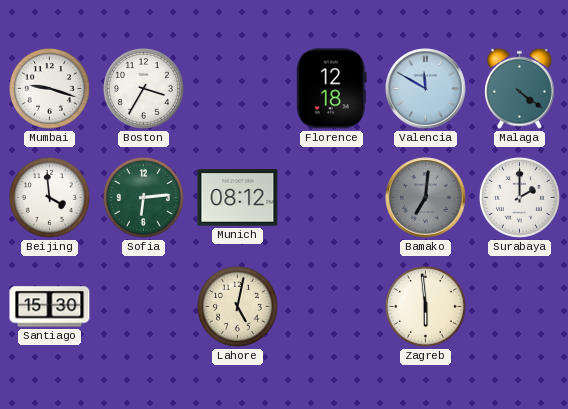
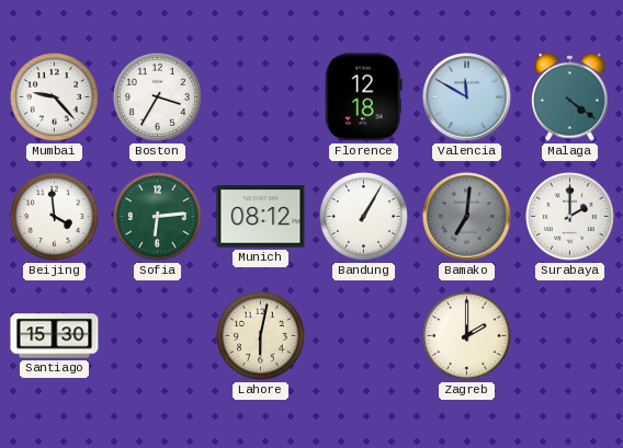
Mumbai: 9:18 -> 9:23 (54, 96)
Bandung: none -> 1:05 (363, 216)
Lahore: 5:02 -> 6:02 (260, 335)
Zagreb: 5:59 -> 2:00 (466, 335)
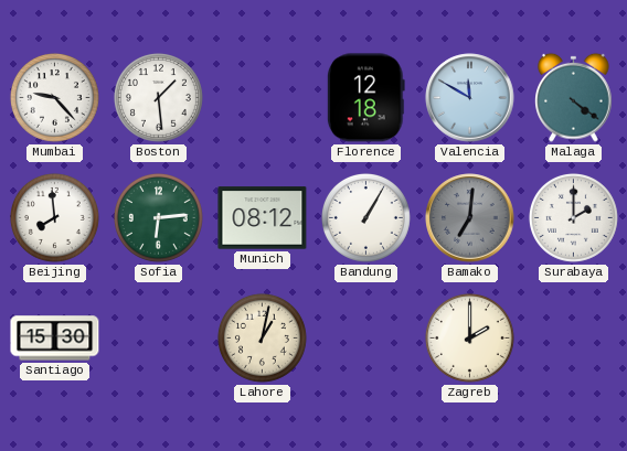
Boston: 3:35 -> 1:29 (158, 97)
Beijing: 3:59 -> 7:59 (54, 217)
Lahore: 6:02 -> 1:02 (262, 337)
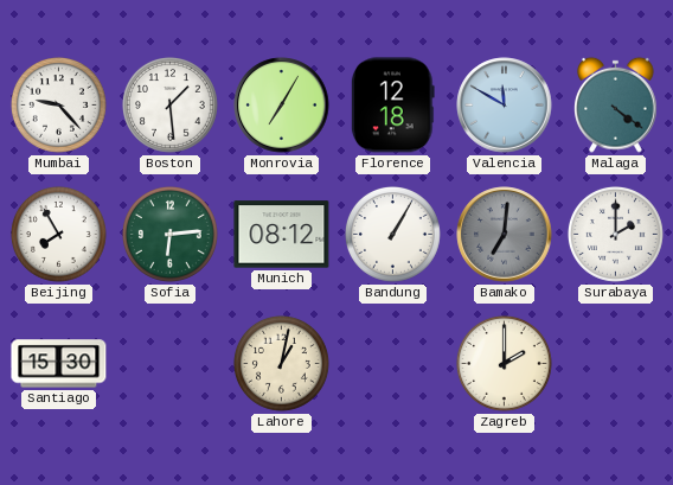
Monrovia: none -> 7:05 (282, 106)
Beijing: 7:59 -> 7:55 (58, 234)
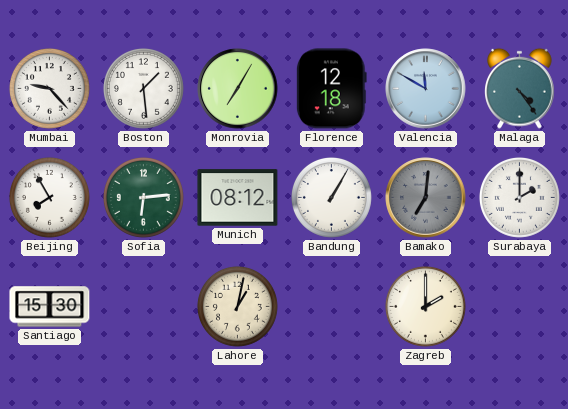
Malaga: 4:21 -> 4:24 (520, 88)
